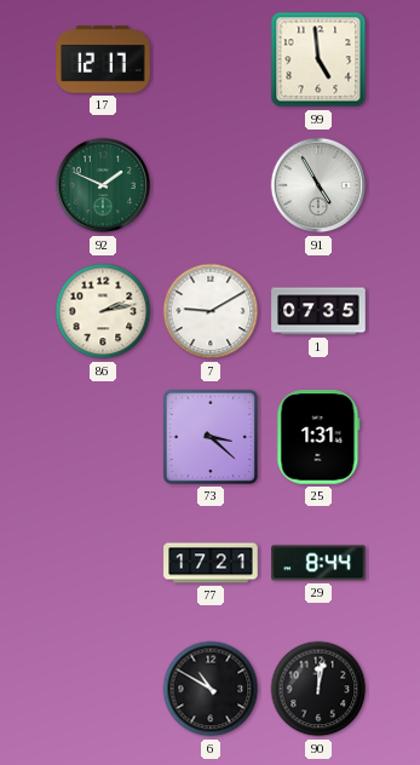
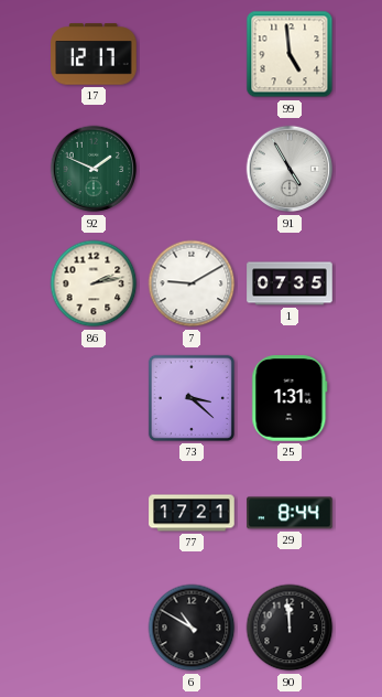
90: 12:02 -> 11:59 (290, 628)
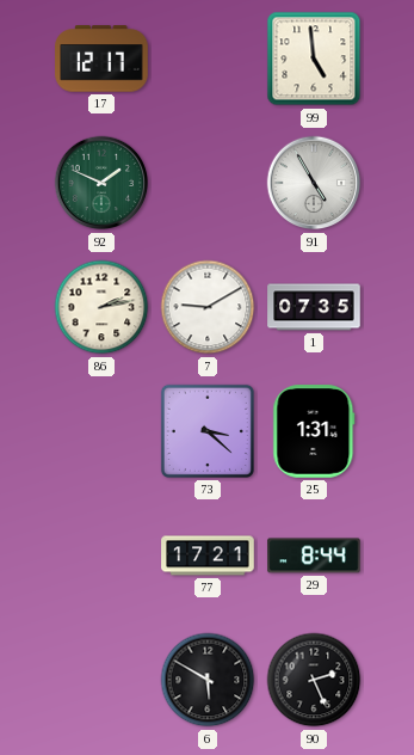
6: 10:50 -> 5:50 (208, 680)
90: 11:59 -> 2:26 (314, 680)
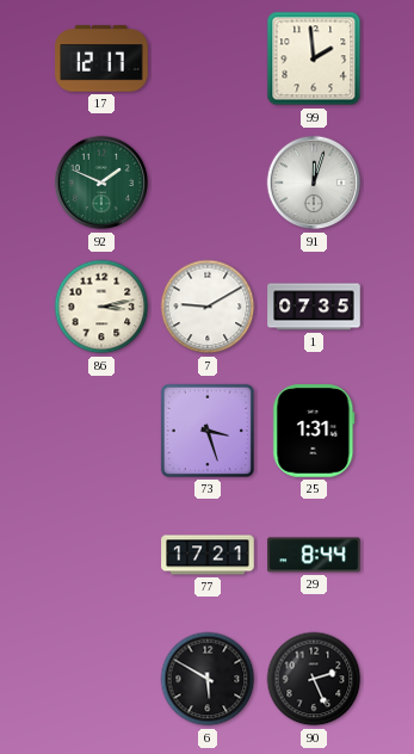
99: 4:59 -> 1:59 (314, 58)
91: 4:55 -> 12:03 (314, 183)
86: 2:13 -> 3:13 (101, 307)
73: 3:22 -> 3:27 (208, 431)
